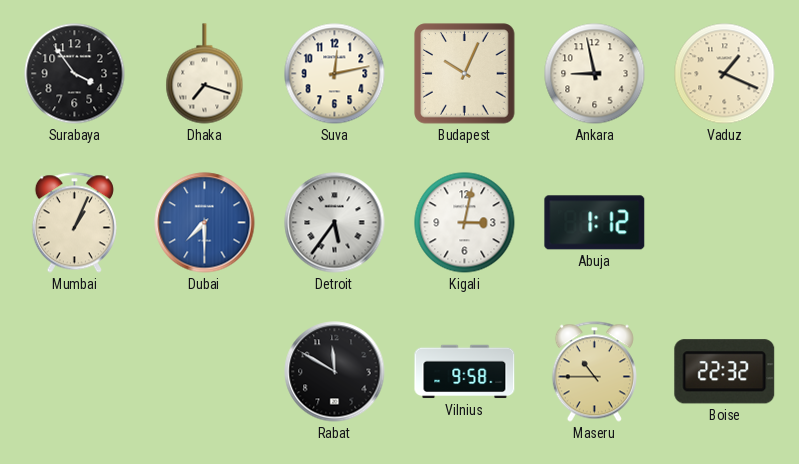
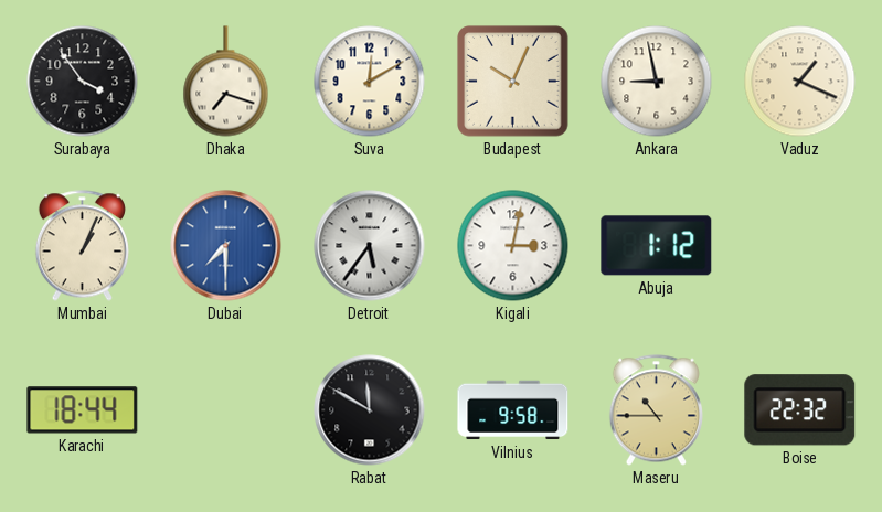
Suva: 12:13 -> 12:10 (370, 82)
Karachi: none -> 18:44 (83, 410)
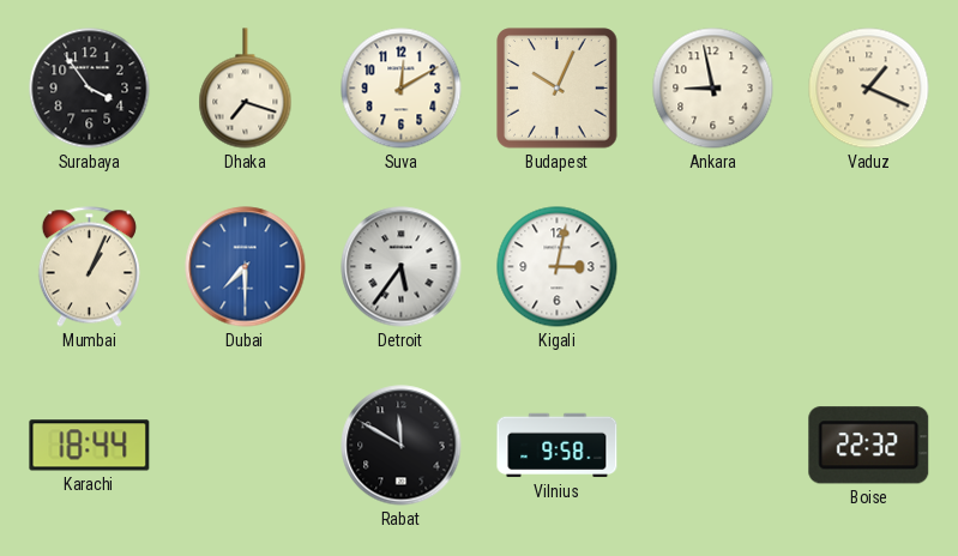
Abuja: 1:12 -> none (657, 246)
Maseru: 10:45 -> none (656, 410)
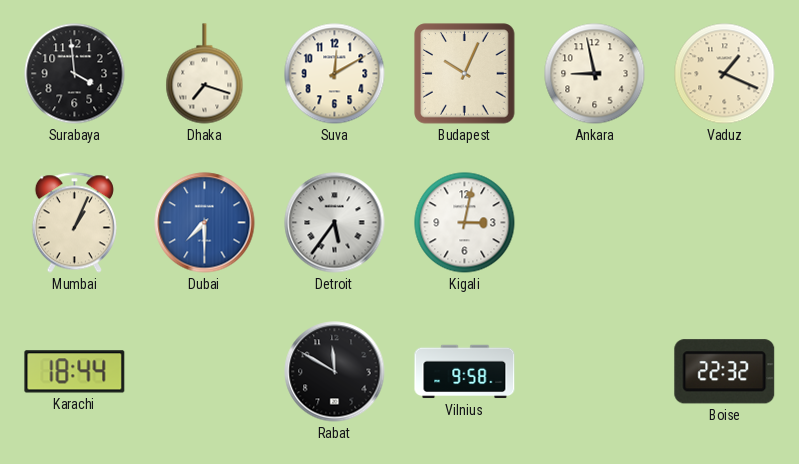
Surabaya: 3:54 -> 3:59 (75, 74)
